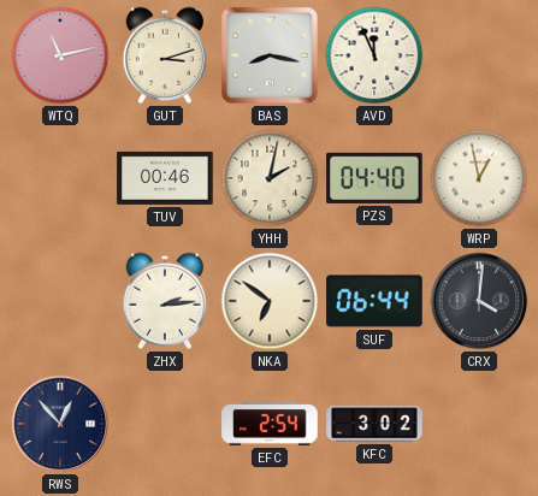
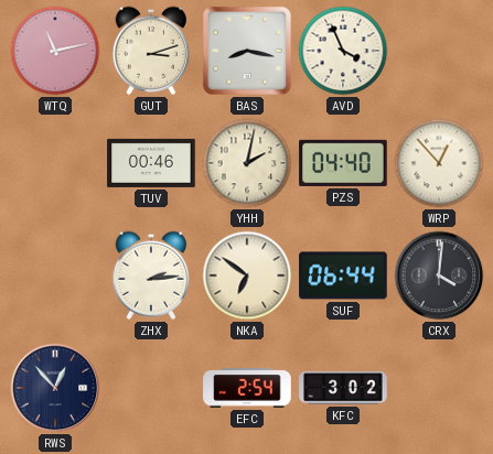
AVD: 11:56 -> 3:56 (343, 51)
WRP: 12:58 -> 12:53 (439, 163)
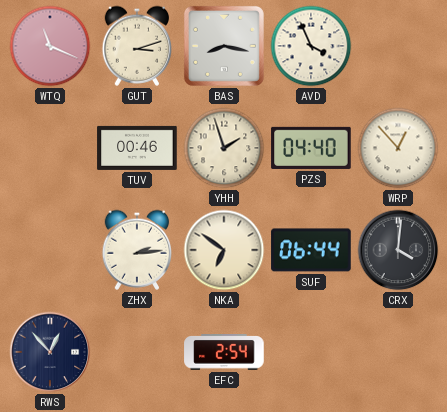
WTQ: 11:13 -> 11:19 (50, 46)
YHH: 2:02 -> 1:57 (224, 148)
KFC: 3:02 -> none (343, 388)
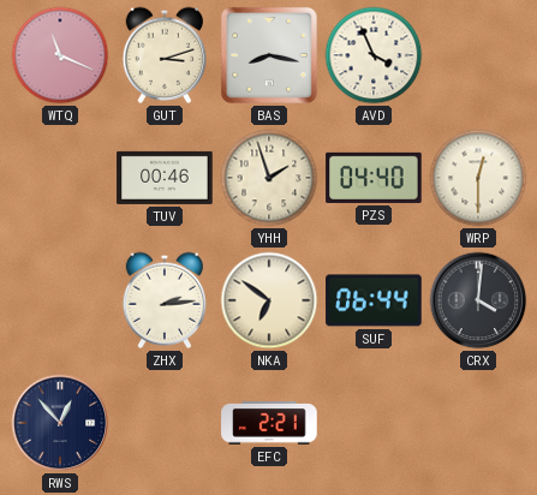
WRP: 12:53 -> 12:30 (478, 178)
EFC: 2:54 -> 2:21 (269, 424)
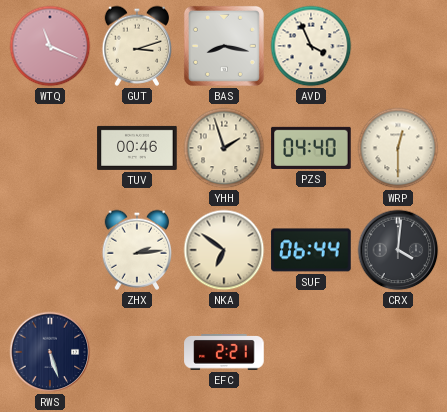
RWS: 12:53 -> 5:27 (50, 352)
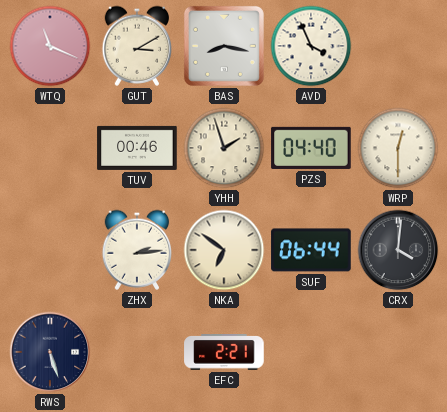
GUT: 3:12 -> 3:10 (136, 46)
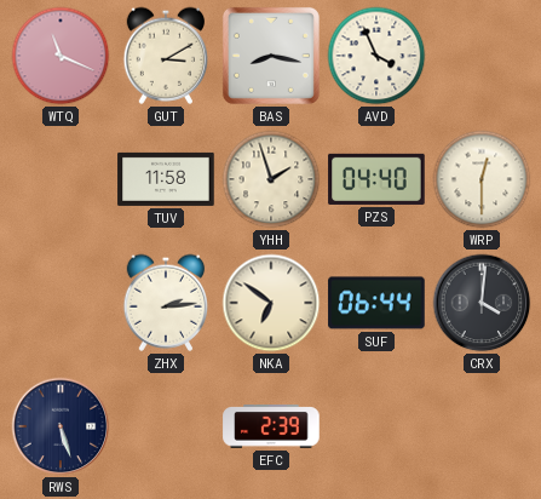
TUV: 00:46 -> 11:58 (166, 179)
EFC: 2:21 -> 2:39 (271, 428)
